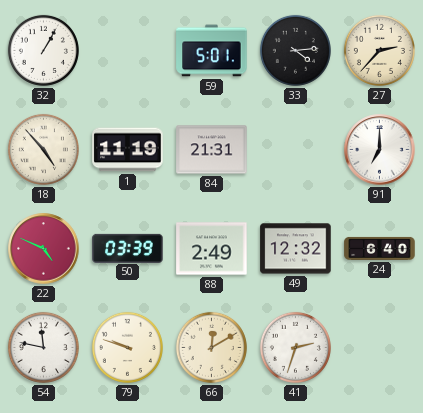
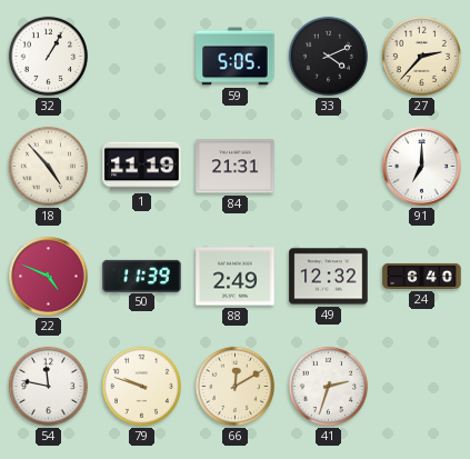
59: 5:01 -> 5:05 (236, 57)
33: 4:14 -> 4:11 (328, 56)
50: 03:39 -> 11:39 (142, 276)
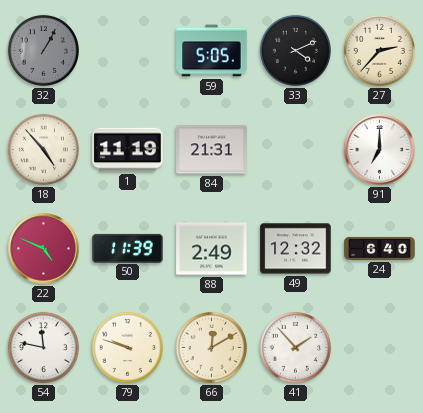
32 dial: white -> grey (43, 50)
41: 2:33 -> 1:53 (295, 347)
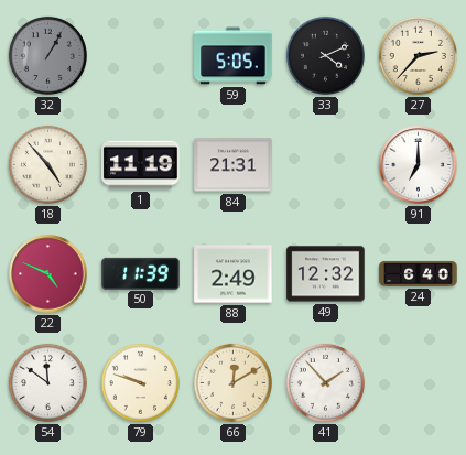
54: 11:47 -> 11:51 (47, 382)
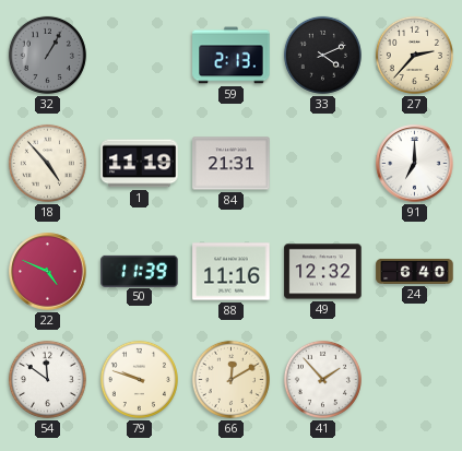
59: 5:05 -> 2:13 (232, 56)
88: 2:49 -> 11:16 (232, 272)
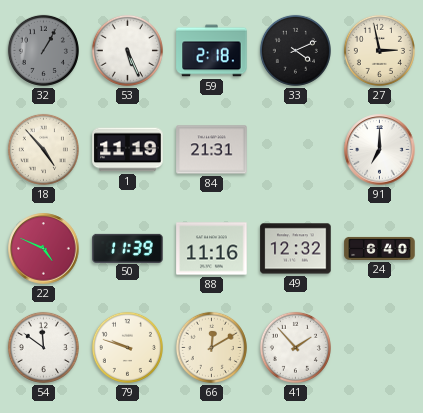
53: none -> 5:26 (127, 50)
59: 2:13 -> 2:18 (212, 51)
27: 2:37 -> 2:58 (379, 50)
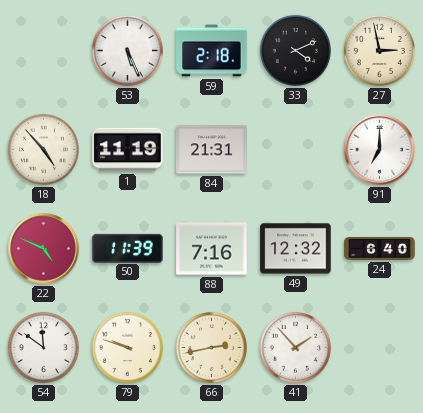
32: 1:05 -> none (43, 50)
88: 11:16 -> 7:16 (212, 249)
66: 12:10 -> 2:43 (211, 347)
